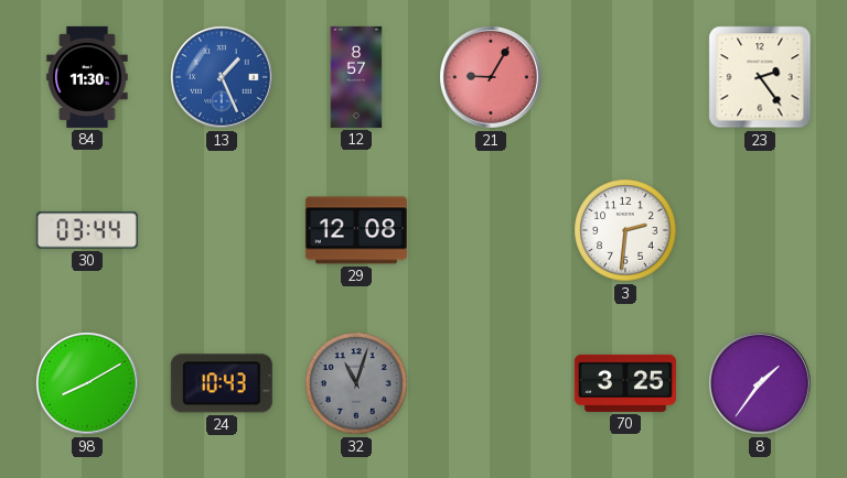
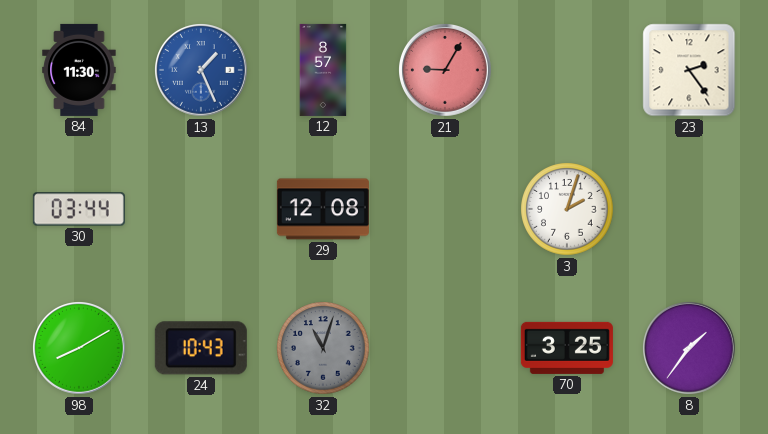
3: 2:31 -> 2:03 (567, 209)
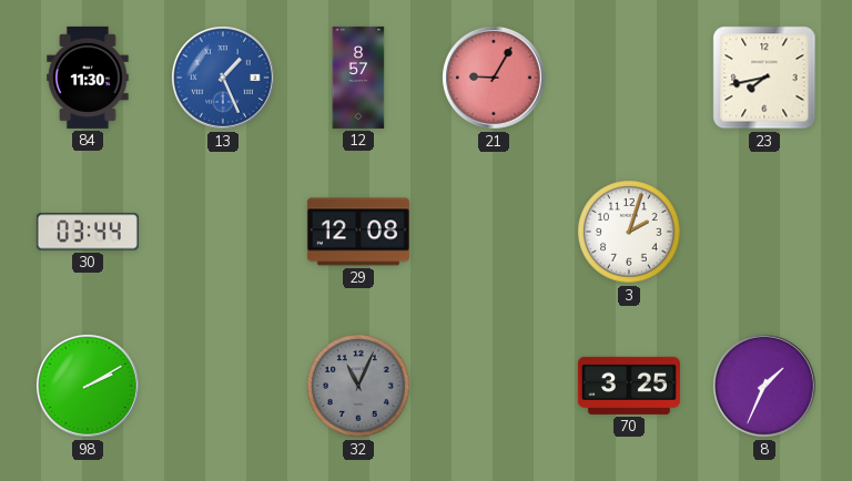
23: 2:24 -> 7:43 (764, 78)
98: 8:10 -> 2:10 (89, 387)
24: 10:43 -> none (201, 348)
32: 11:03 -> 11:04 (358, 386)
8: 1:36 -> 1:34 (765, 387)
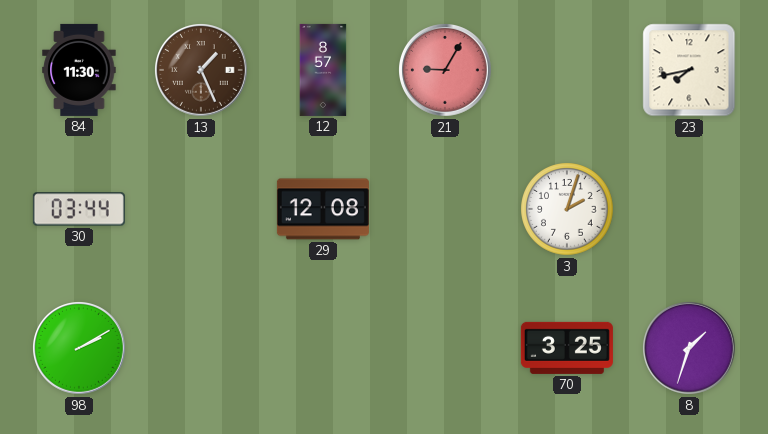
13 dial: blue -> brown (202, 71)
32: 11:04 -> none (358, 386)
8: 1:34 -> 1:33 (690, 349)
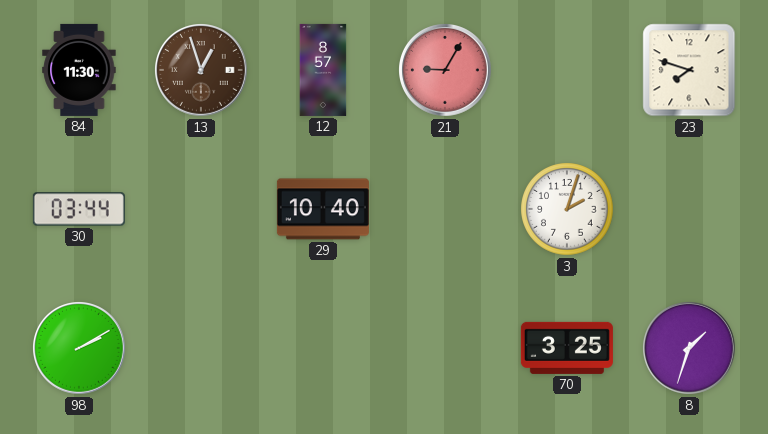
13: 1:26 -> 12:57 (202, 71)
23: 7:43 -> 7:48 (689, 70)
29: 12:08 -> 10:40 (323, 209)
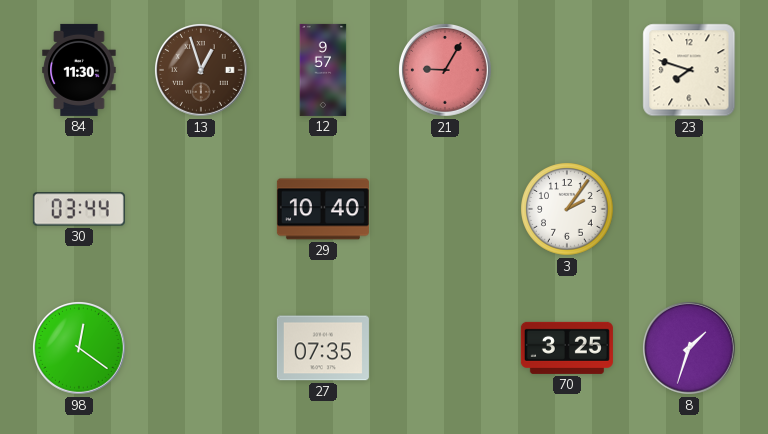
12: 8:57 -> 9:57 (323, 70)
3: 2:03 -> 2:06 (567, 209)
98: 2:10 -> 12:21 (80, 349)
27: none -> 07:35 (323, 348)
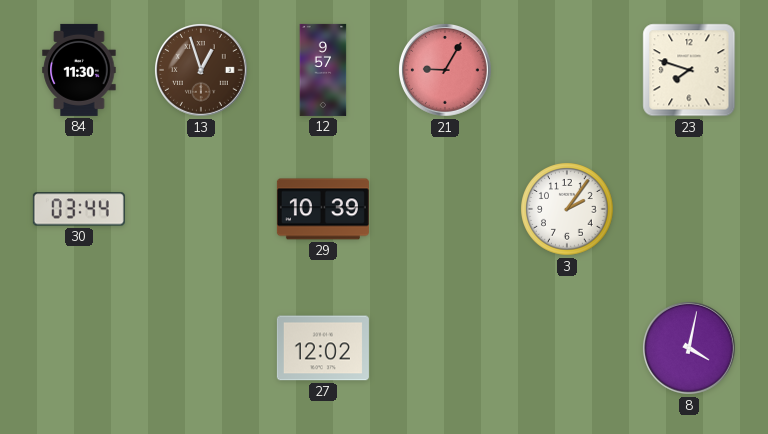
29: 10:40 -> 10:39 (323, 209)
98: 12:21 -> none (80, 349)
27: 07:35 -> 12:02 (323, 348)
70: 3:25 -> none (567, 348)
8: 1:33 -> 4:02 (690, 349)
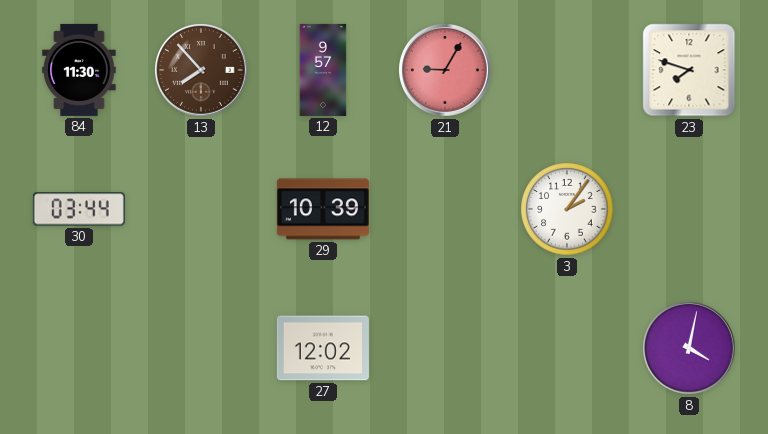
13: 12:57 -> 7:53 (202, 71)
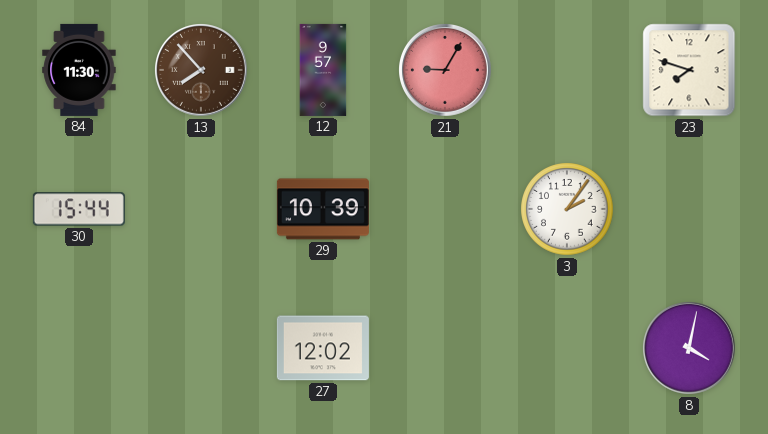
30: 03:44 -> 15:44 (79, 209)
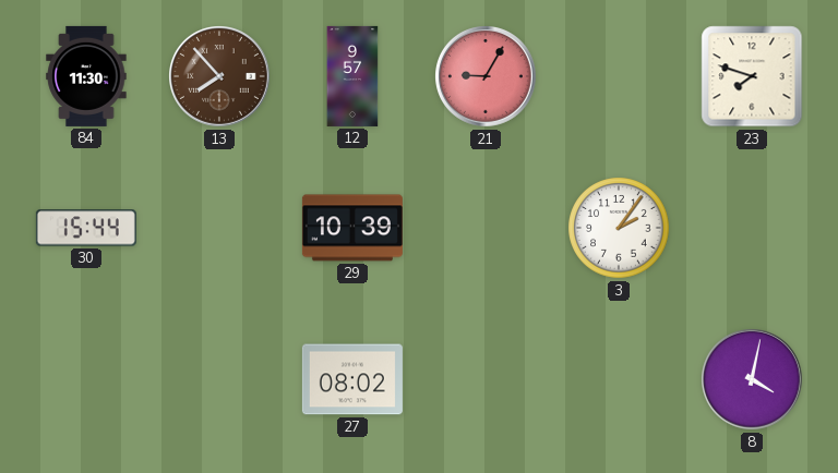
27: 12:02 -> 08:02 (352, 379)
